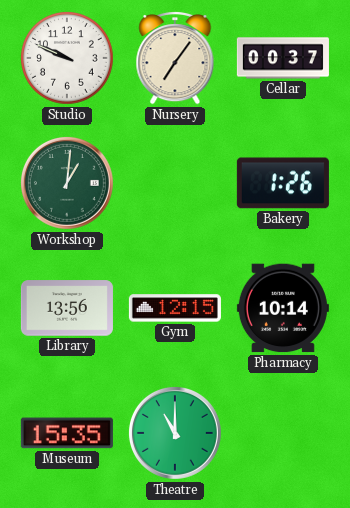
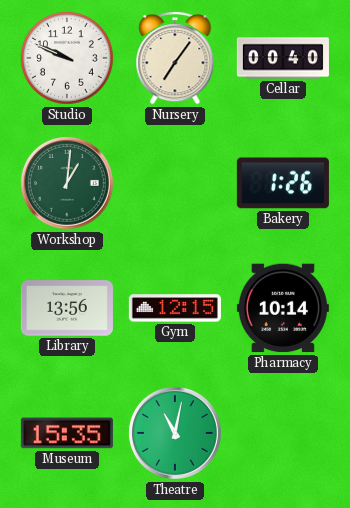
Cellar: 00:37 -> 00:40 (283, 58)
Theatre: 11:00 -> 11:02 (175, 433)
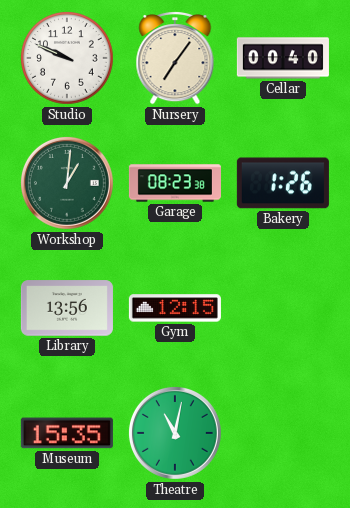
Garage: none -> 08:23 (175, 183)
Pharmacy: 10:14 -> none (283, 308)
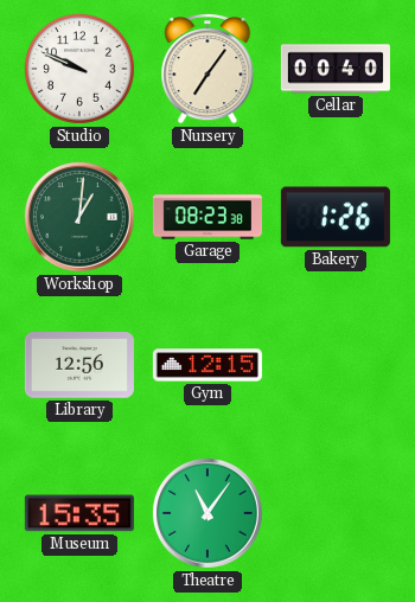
Library: 13:56 -> 12:56 (79, 365)
Theatre: 11:02 -> 11:06 (207, 513)
